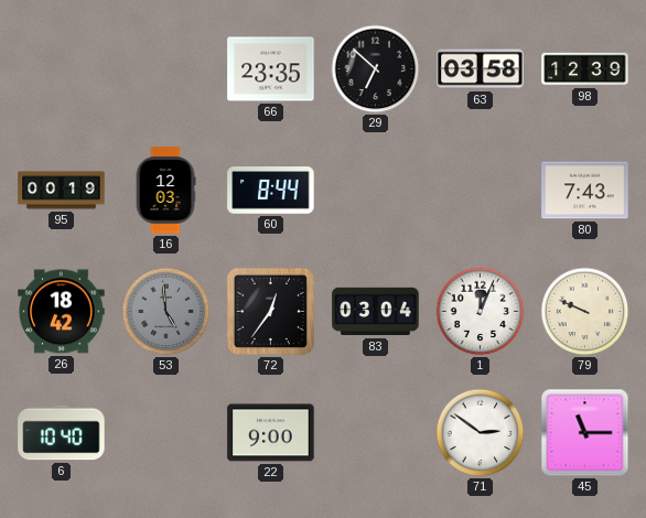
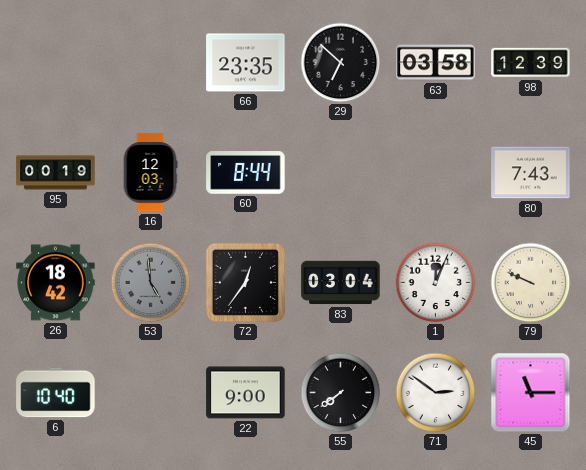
55: none -> 7:39 (341, 393)
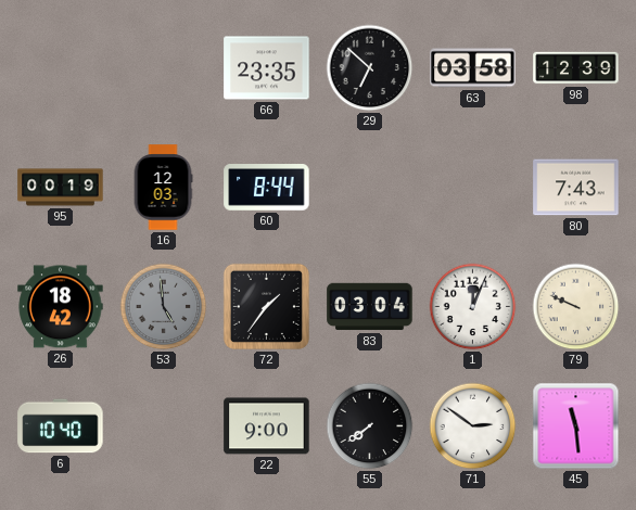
72: 12:36 -> 1:36 (266, 306)
45: 11:15 -> 11:29 (576, 426)
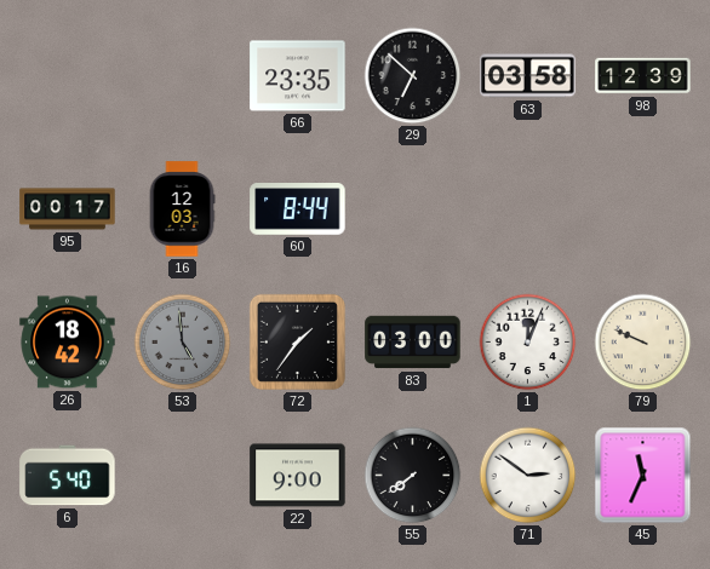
95: 00:19 -> 00:17 (68, 209)
80: 7:43 -> none (576, 188)
83: 03:04 -> 03:00 (413, 343)
6: 10:40 -> 5:40 (68, 476)
45: 11:29 -> 11:34 (643, 476)
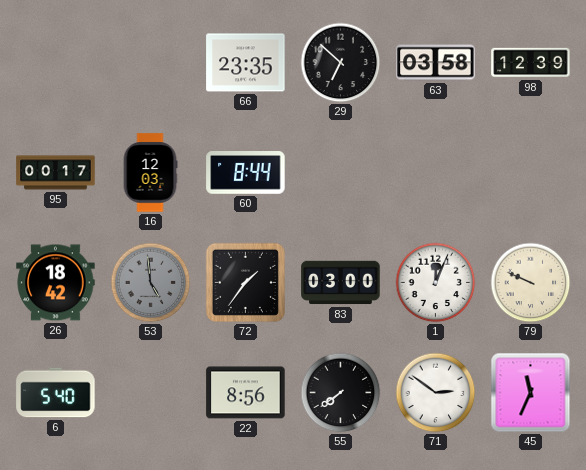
22: 9:00 -> 8:56 (246, 393)
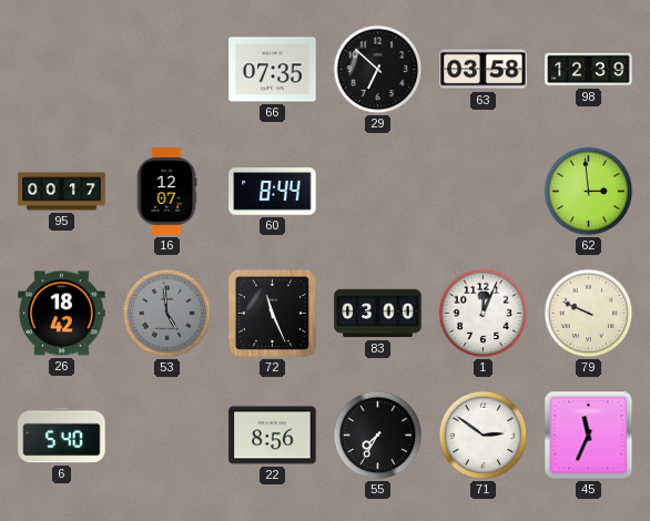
66: 23:35 -> 07:35 (273, 70)
16: 12:03 -> 12:07 (166, 192)
62: none -> 2:59 (589, 192)
72: 1:36 -> 11:26 (272, 313)
55: 7:39 -> 7:35 (378, 436)
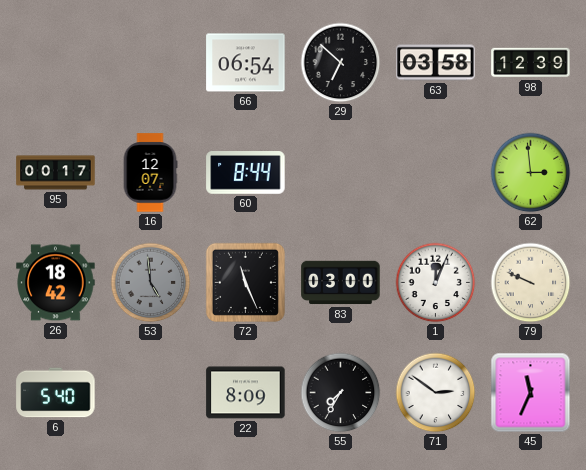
66: 07:35 -> 06:54 (246, 63)
22: 8:56 -> 8:09 (246, 393)
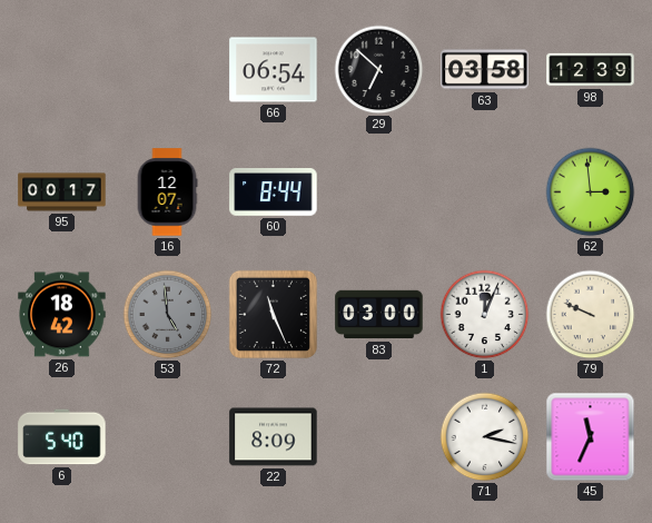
55: 7:35 -> none (341, 393)
71: 2:51 -> 2:17 (485, 437)
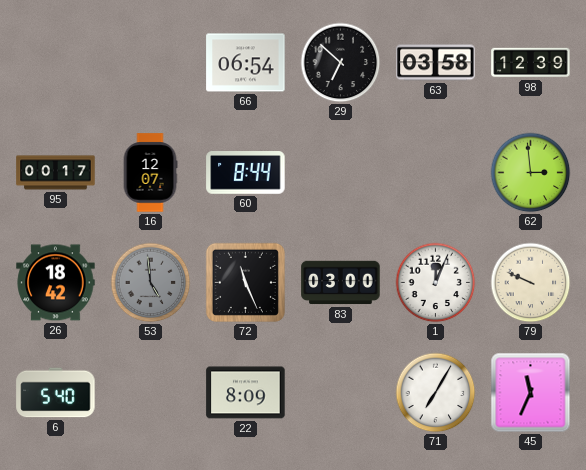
71: 2:17 -> 7:05 (436, 393)
